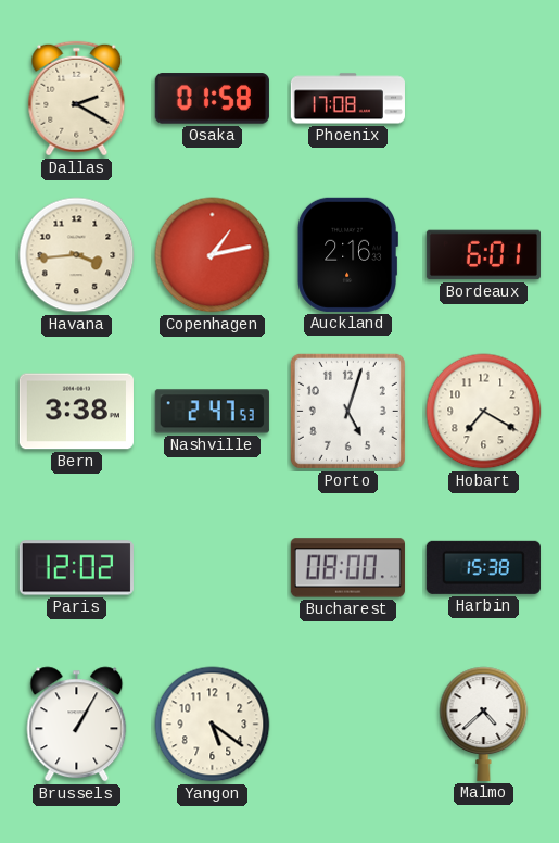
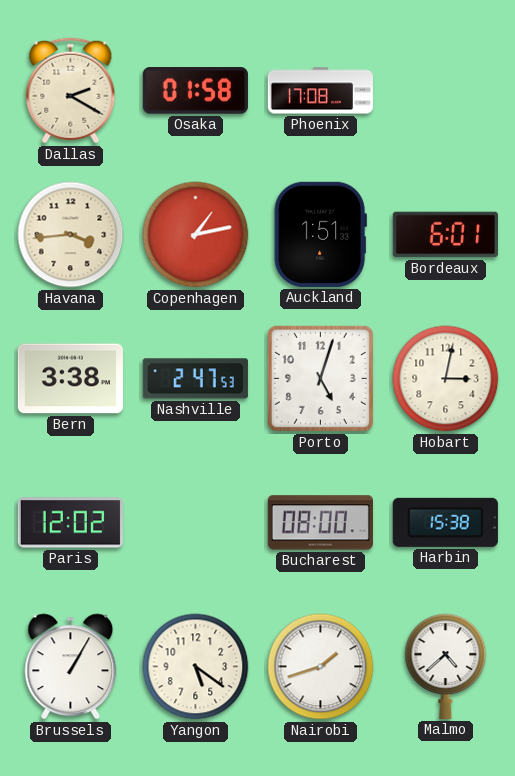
Auckland: 2:16 -> 1:51 (320, 234)
Hobart: 7:20 -> 3:02 (446, 379)
Nairobi: none -> 1:42 (321, 667)
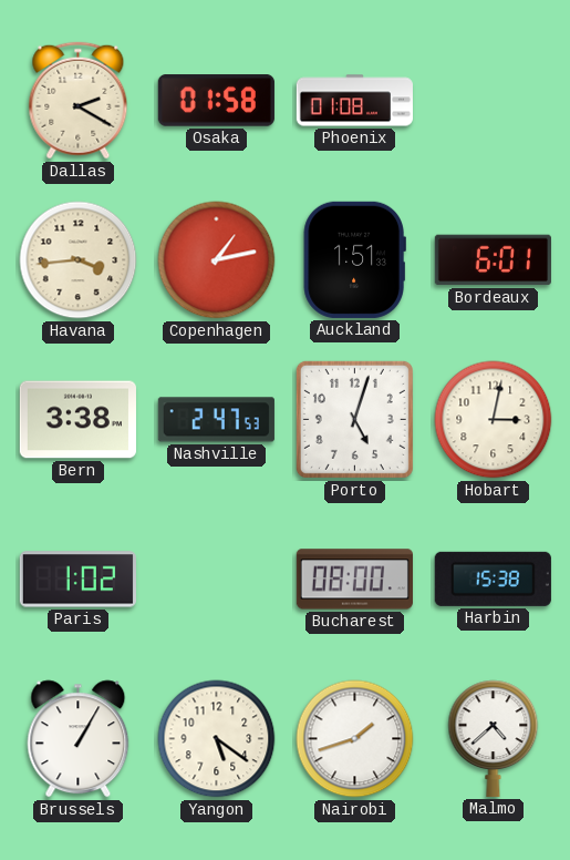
Phoenix: 17:08 -> 01:08 (354, 101)
Paris: 12:02 -> 1:02 (77, 580)
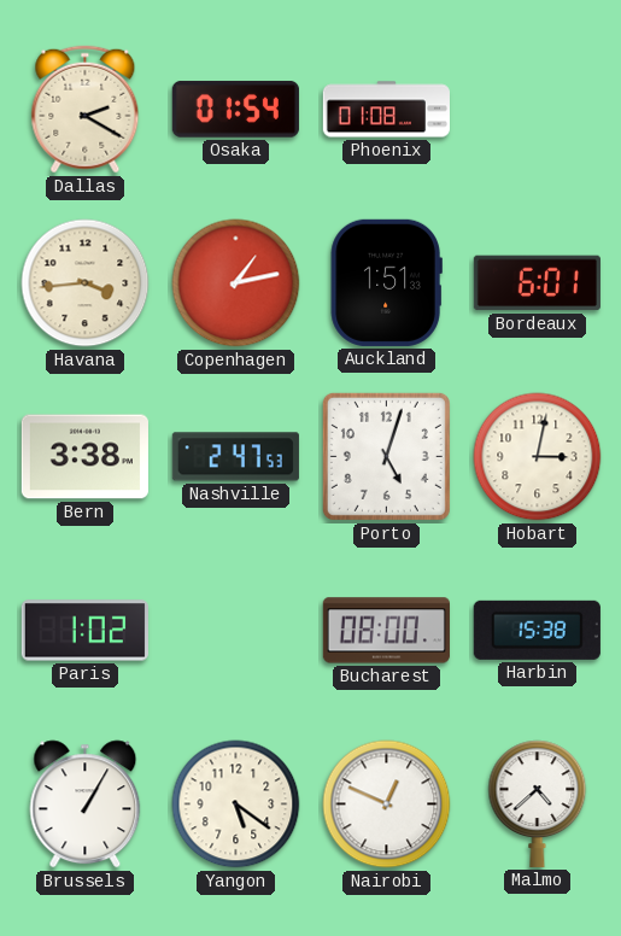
Osaka: 01:58 -> 01:54 (235, 110)
Nairobi: 1:42 -> 12:49 (387, 805)
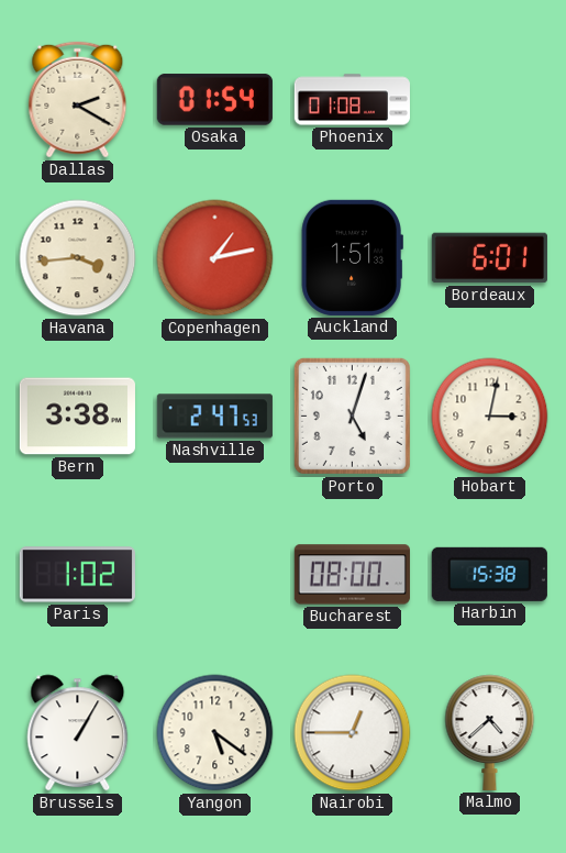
Nairobi: 12:49 -> 12:45 (353, 733)
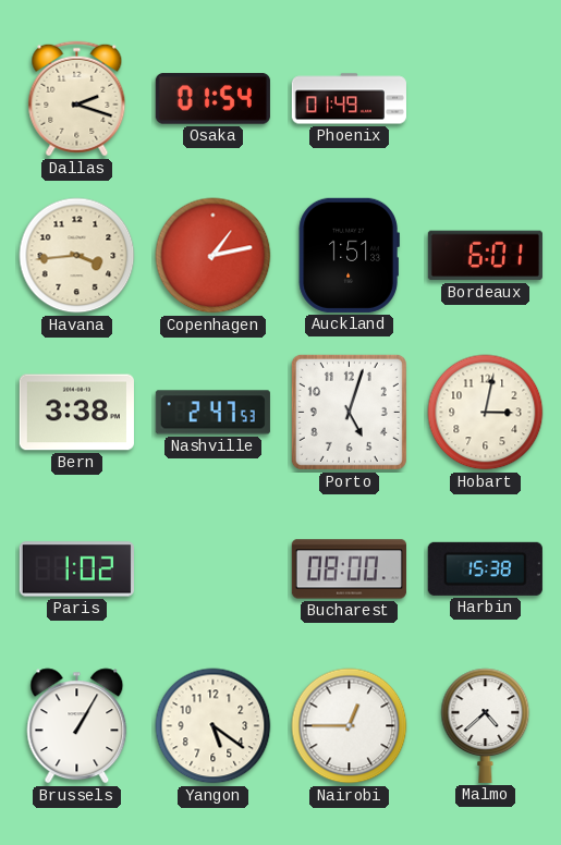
Dallas: 2:20 -> 2:18 (77, 99)
Phoenix: 01:08 -> 01:49 (349, 99)
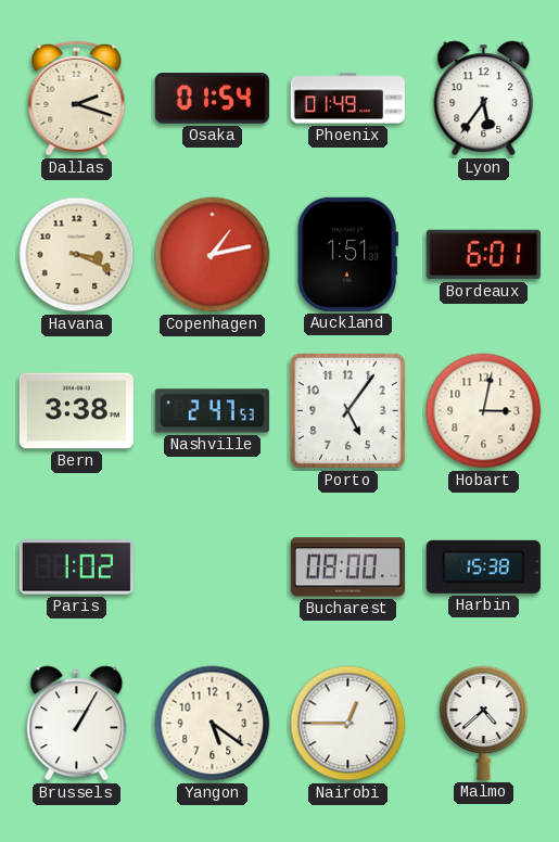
Lyon: none -> 5:36 (484, 99)
Havana: 3:44 -> 3:19 (77, 255)
Porto: 5:03 -> 5:06 (347, 410)
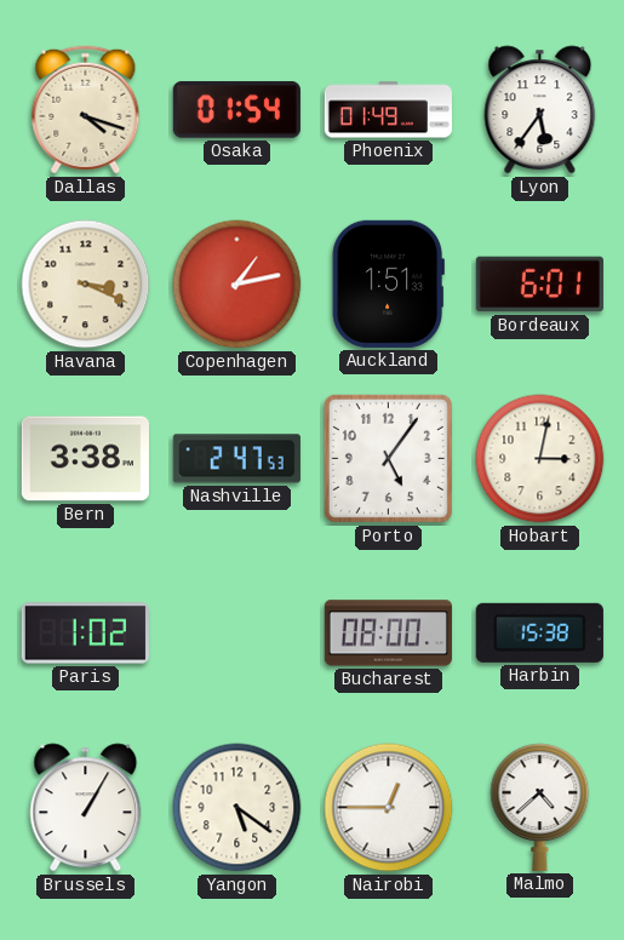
Dallas: 2:18 -> 4:18 (86, 110)
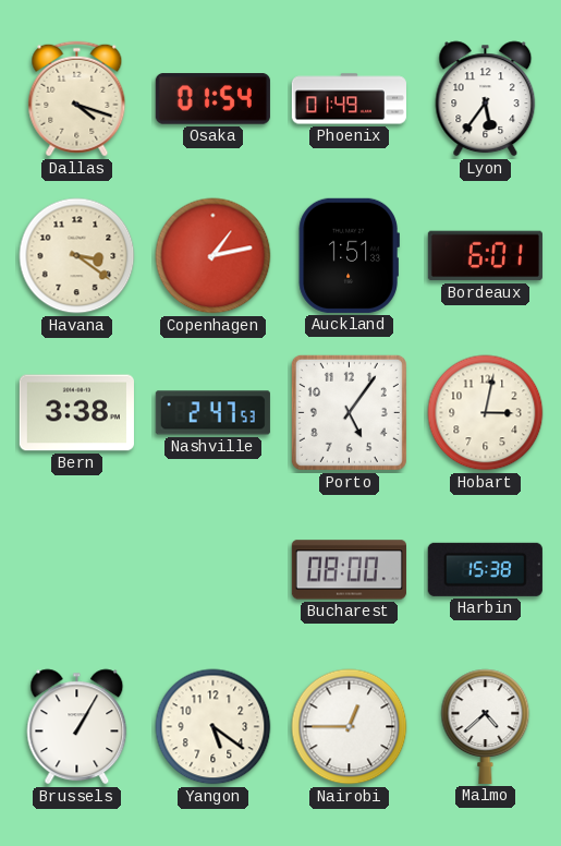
Havana: 3:19 -> 3:21 (77, 256)
Paris: 1:02 -> none (85, 634)
